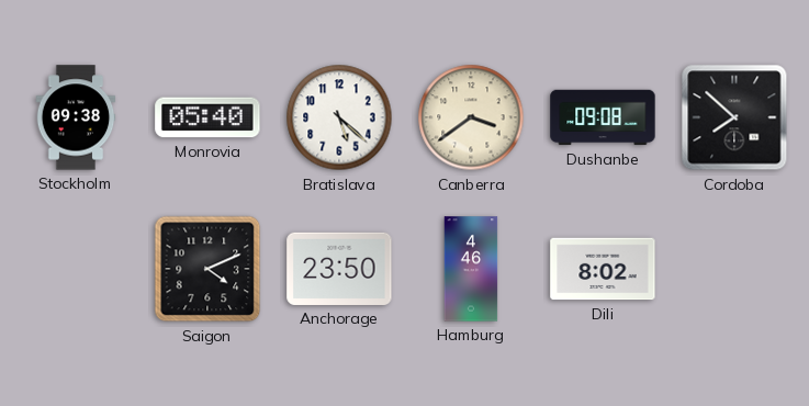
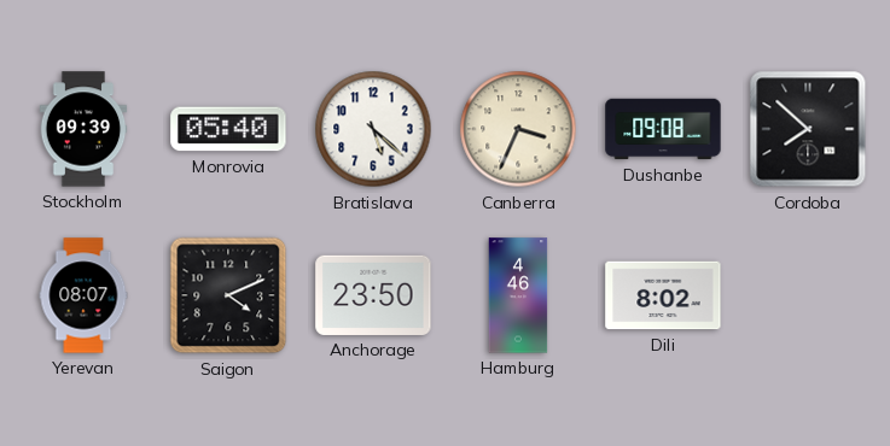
Stockholm: 09:38 -> 09:39 (83, 129)
Canberra: 3:39 -> 3:34 (518, 129)
Yerevan: none -> 08:07 (83, 295)
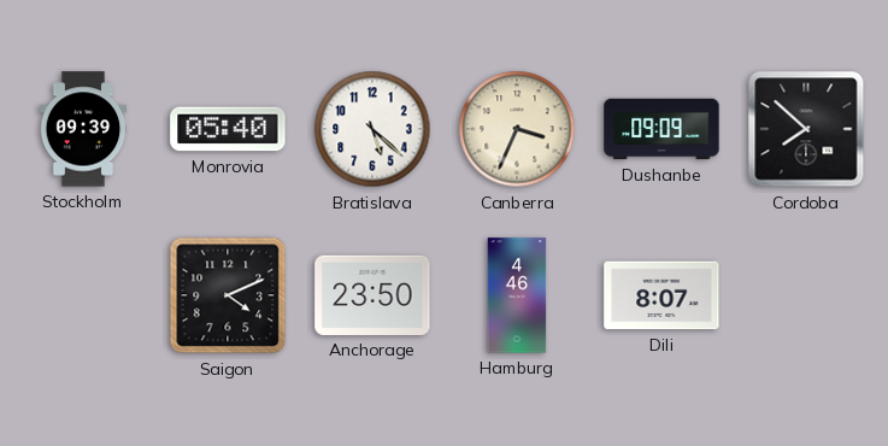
Dushanbe: 09:08 -> 09:09 (661, 129)
Yerevan: 08:07 -> none (83, 295)
Dili: 8:02 -> 8:07 (661, 295)
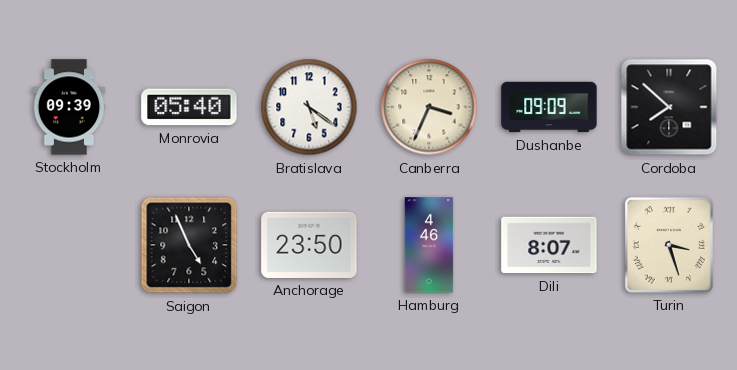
Bratislava: 5:22 -> 5:21 (309, 107)
Saigon: 4:11 -> 4:56 (189, 245)
Turin: none -> 3:27 (669, 245)
